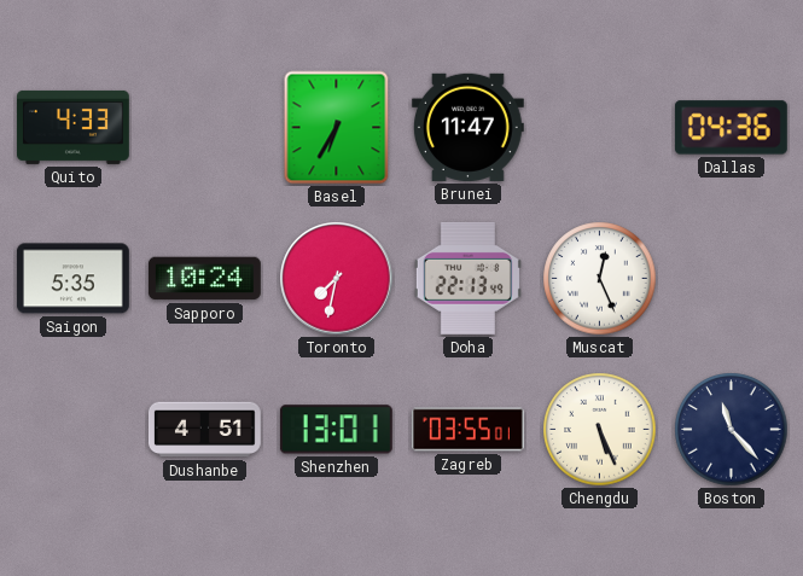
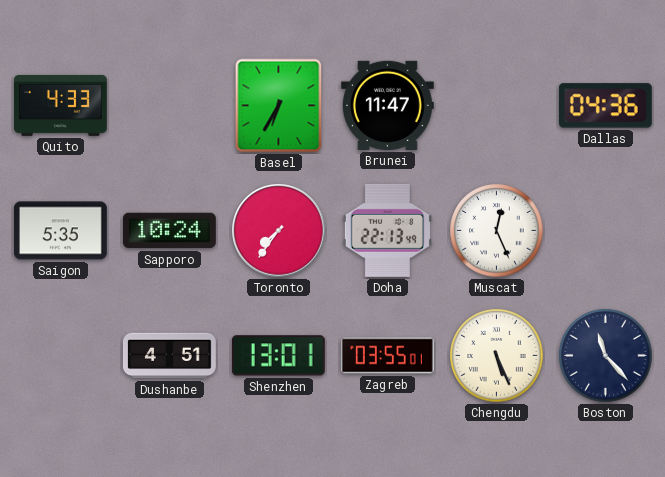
Toronto: 7:32 -> 7:36 (279, 231)
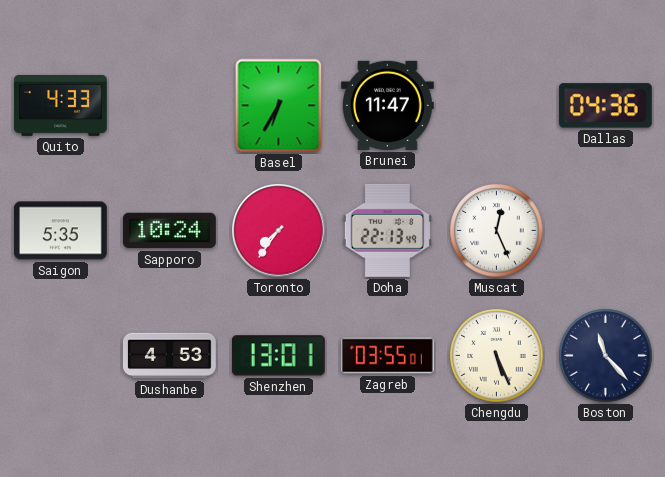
Dushanbe: 4:51 -> 4:53 (169, 356)
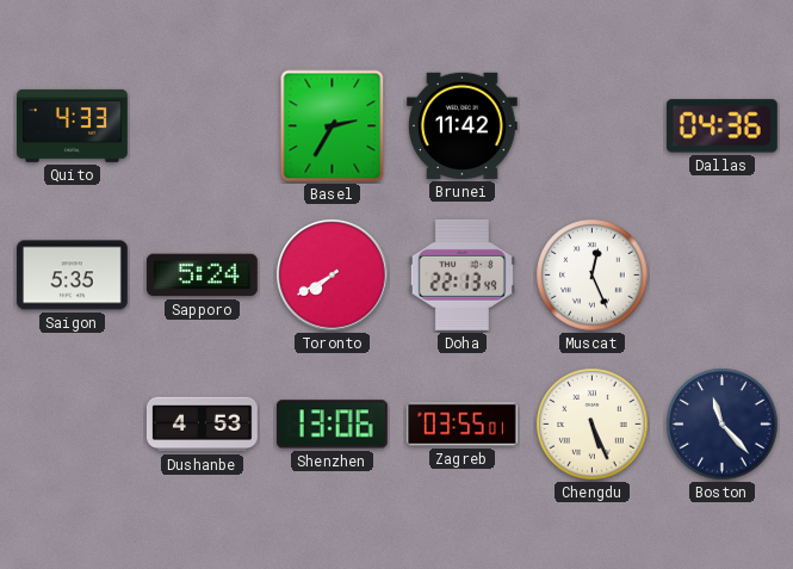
Basel: 6:35 -> 2:35 (333, 126)
Brunei: 11:47 -> 11:42 (461, 125)
Sapporo: 10:24 -> 5:24 (202, 276)
Toronto: 7:36 -> 7:40 (333, 276)
Shenzhen: 13:01 -> 13:06 (332, 425)
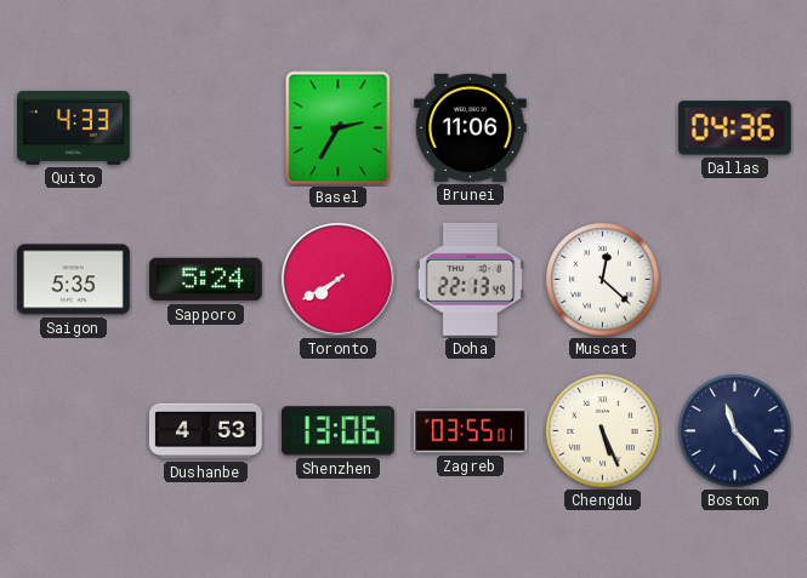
Brunei: 11:42 -> 11:06 (470, 127)
Muscat: 12:26 -> 12:22 (603, 280)
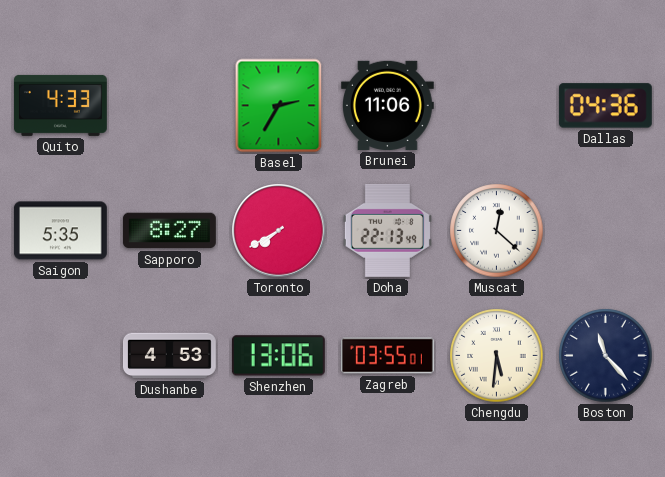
Sapporo: 5:24 -> 8:27 (169, 231)
Chengdu: 5:26 -> 5:31 (497, 356)
